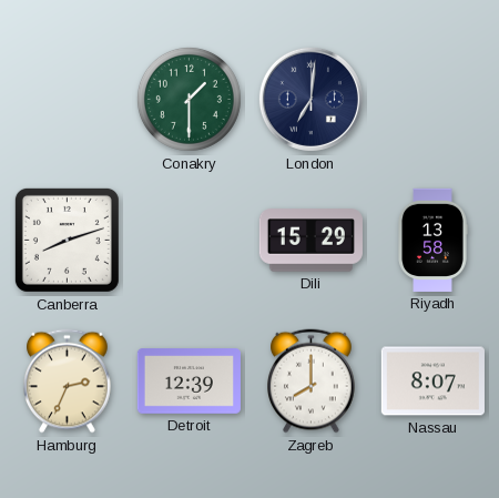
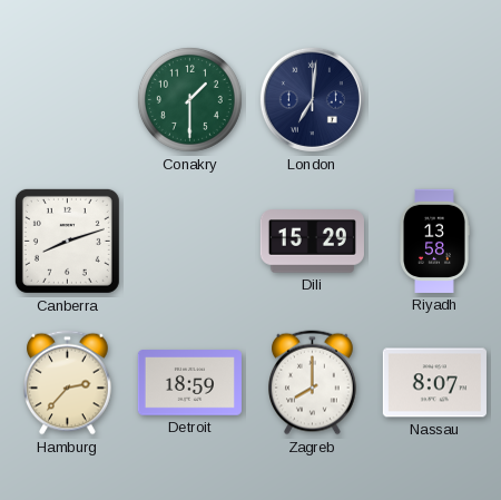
Hamburg: 2:34 -> 2:37 (68, 383)
Detroit: 12:39 -> 18:59 (189, 383)
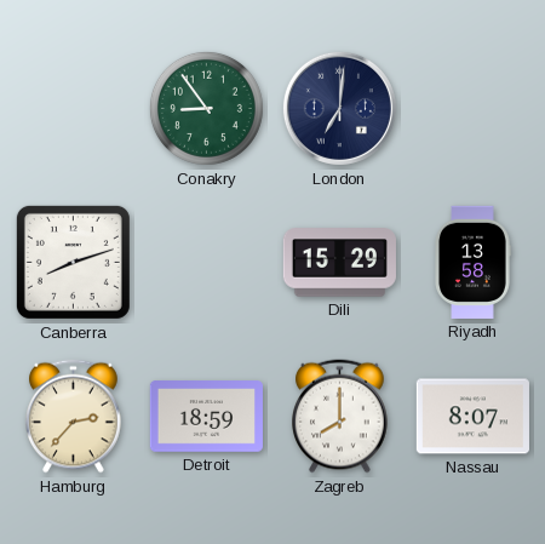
Conakry: 1:30 -> 8:54 (206, 108)
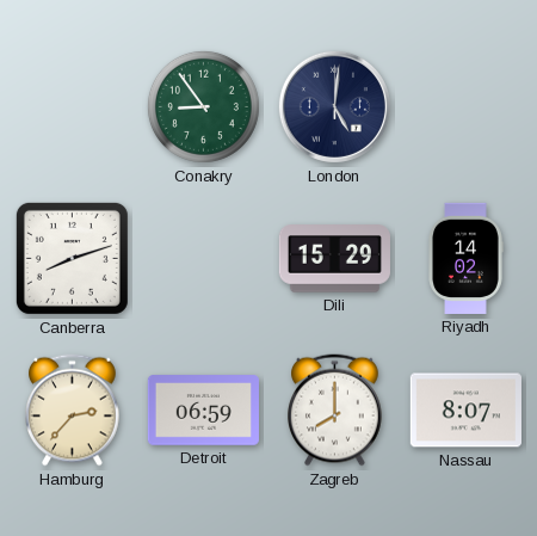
London: 7:01 -> 5:01 (334, 106)
Riyadh: 13:58 -> 14:02 (465, 258)
Detroit: 18:59 -> 06:59 (203, 411)
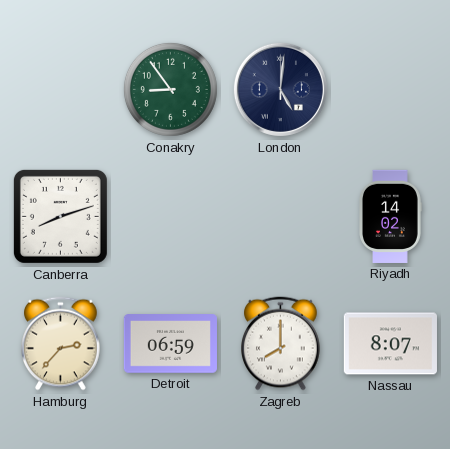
Dili: 15:29 -> none (334, 259)
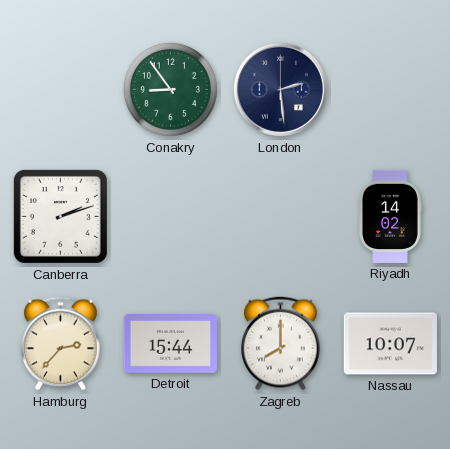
London: 5:01 -> 2:29 (280, 89)
Canberra: 8:12 -> 2:12 (60, 216)
Detroit: 06:59 -> 15:44 (170, 344)
Nassau: 8:07 -> 10:07 (390, 344)
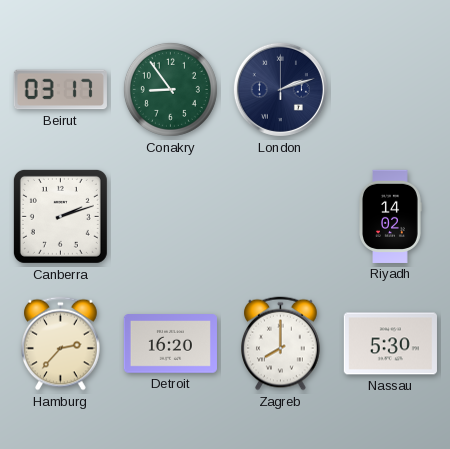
Beirut: none -> 03:17 (60, 90)
London: 2:29 -> 2:12 (280, 89)
Detroit: 15:44 -> 16:20 (170, 344)
Nassau: 10:07 -> 5:30 (390, 344)
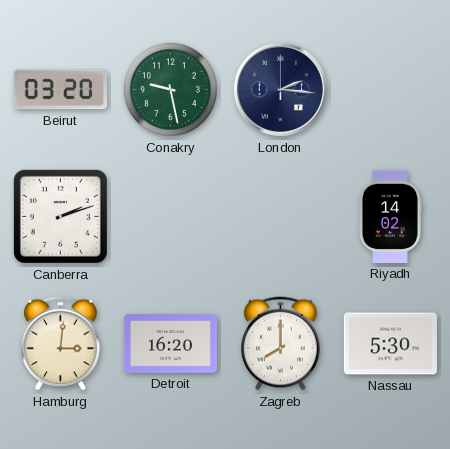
Beirut: 03:17 -> 03:20 (60, 90)
Conakry: 8:54 -> 9:28 (170, 89)
London: 2:12 -> 2:16 (280, 89)
Hamburg: 2:37 -> 3:01 (61, 344)
